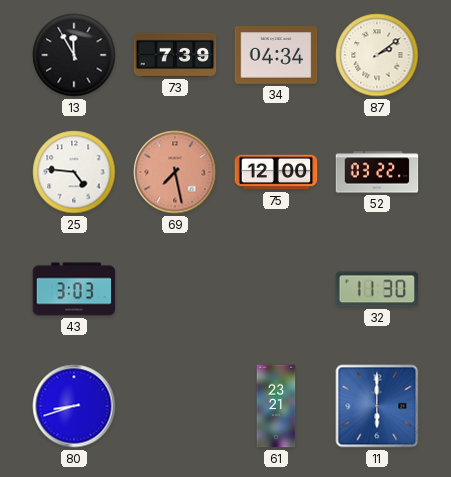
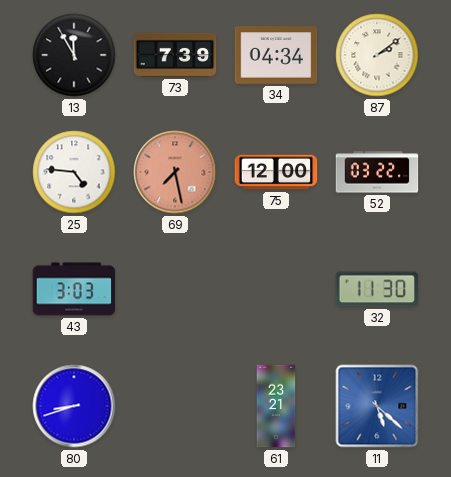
11: 6:00 -> 5:22 (377, 406)
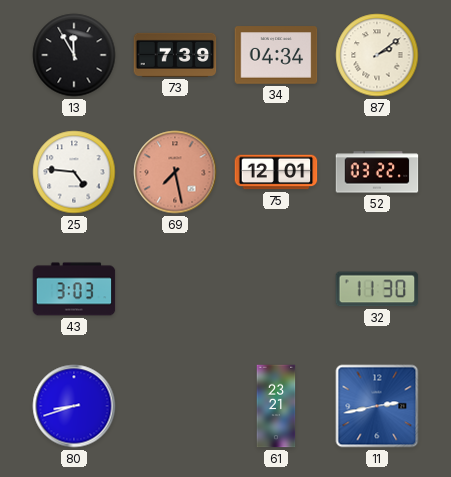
75: 12:00 -> 12:01 (276, 172)
11: 5:22 -> 2:43 (377, 406)
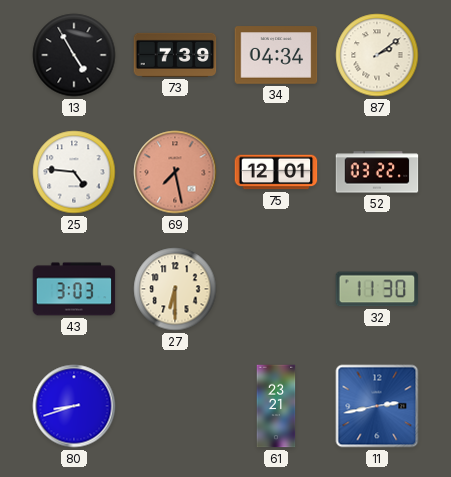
13: 11:55 -> 4:55 (74, 55)
27: none -> 6:30 (175, 289)
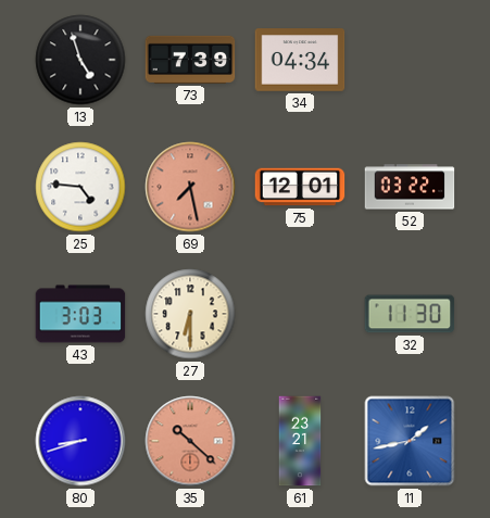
13: 4:55 -> 4:57 (80, 60)
87: 2:09 -> none (377, 55)
35: none -> 10:22 (190, 441)
11: 2:43 -> 1:43 (410, 441)
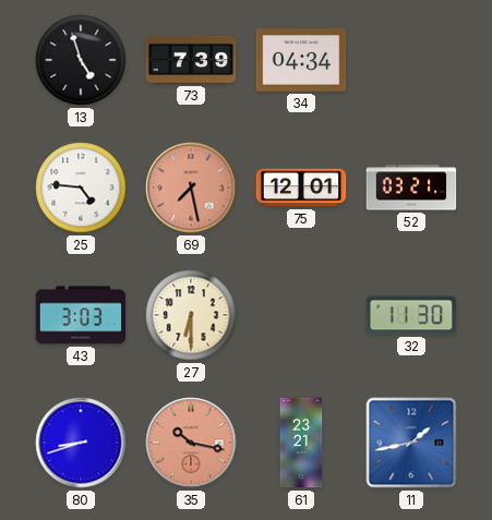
52: 03:22 -> 03:21 (411, 188)
35: 10:22 -> 10:17 (191, 443)
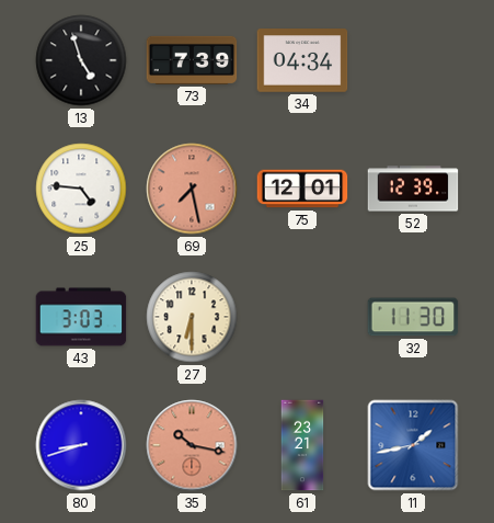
52: 03:21 -> 12:39 (413, 189)
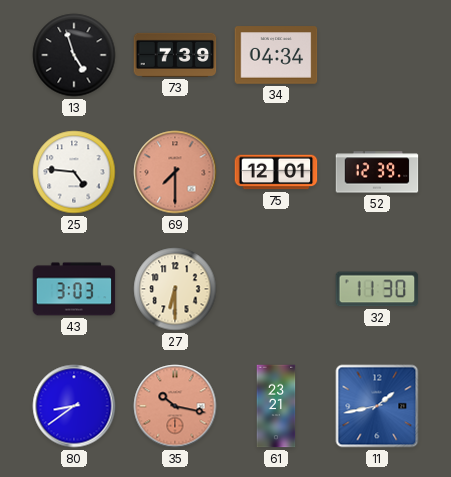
69: 7:28 -> 7:30 (175, 172)
80: 8:42 -> 8:39 (74, 406)
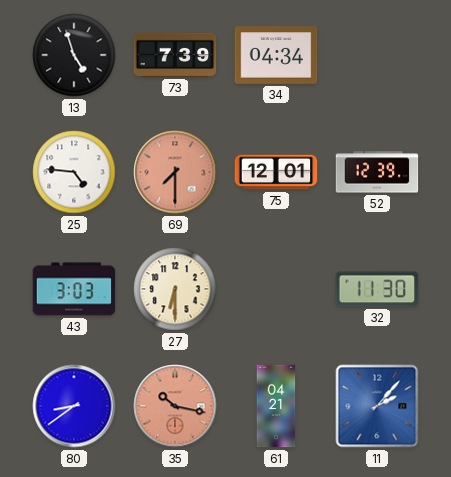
61: 23:21 -> 04:21 (276, 406)
11: 1:43 -> 2:07 (377, 406)
